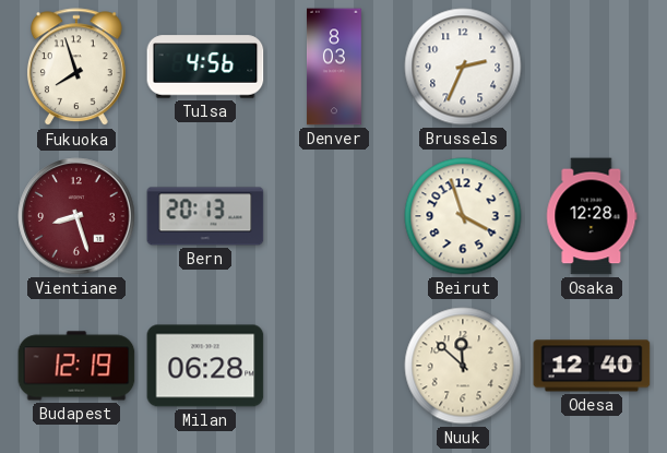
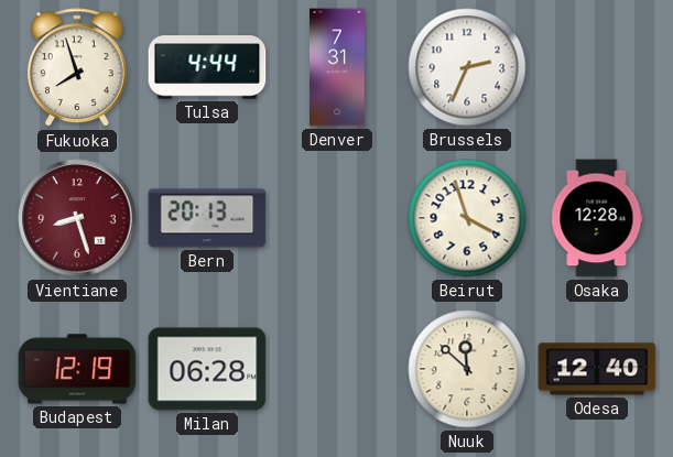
Tulsa: 4:56 -> 4:44 (207, 67)
Denver: 8:03 -> 7:31 (338, 67)
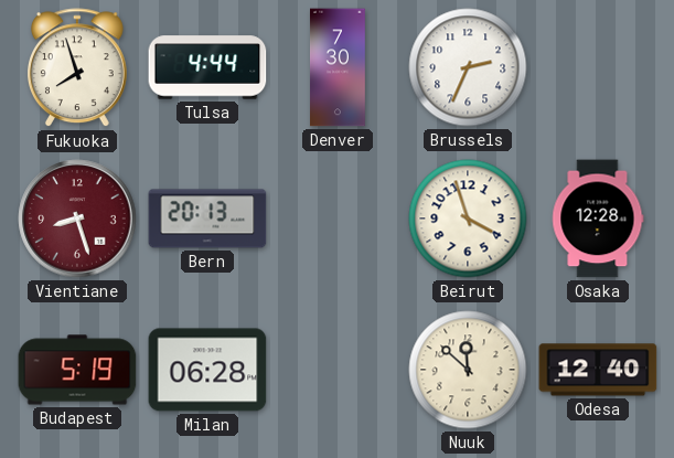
Denver: 7:31 -> 7:30 (339, 67)
Budapest: 12:19 -> 5:19 (77, 370)
